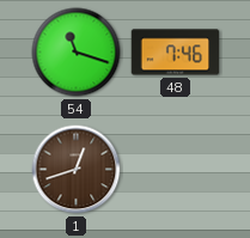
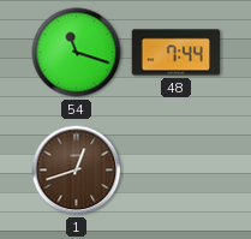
48: 7:46 -> 7:44 (177, 53)
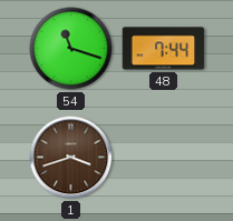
1: 12:42 -> 3:42 (71, 158)
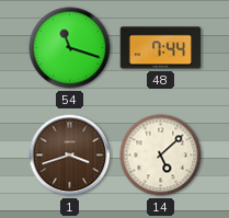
14: none -> 5:08 (161, 156)
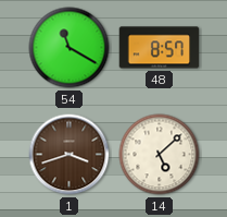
54: 11:18 -> 11:20 (70, 48)
48: 7:44 -> 8:57 (160, 48)
